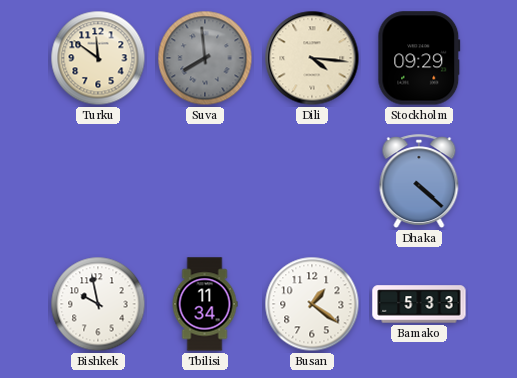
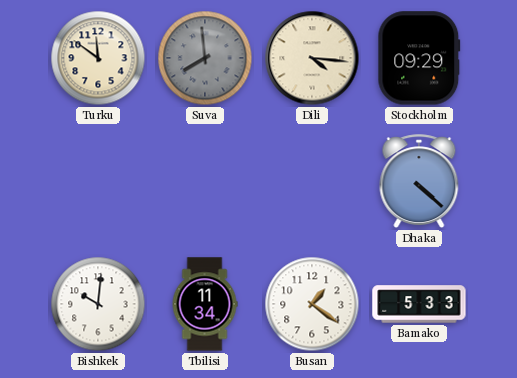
Bishkek: 9:58 -> 10:01 (98, 304)
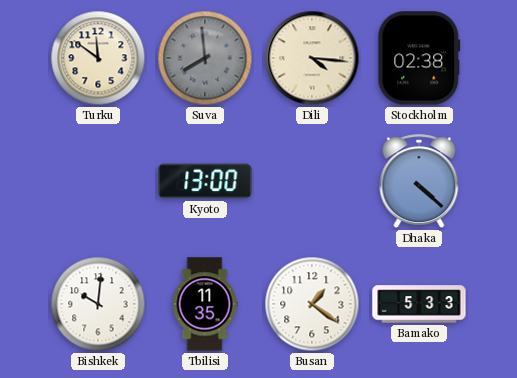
Stockholm: 09:29 -> 02:38 (419, 58)
Kyoto: none -> 13:00 (205, 181)
Tbilisi: 11:34 -> 11:35 (205, 304)
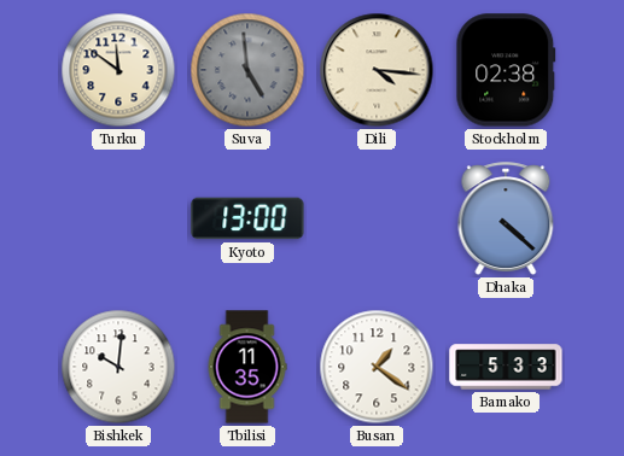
Suva: 7:59 -> 4:59 (247, 70)
